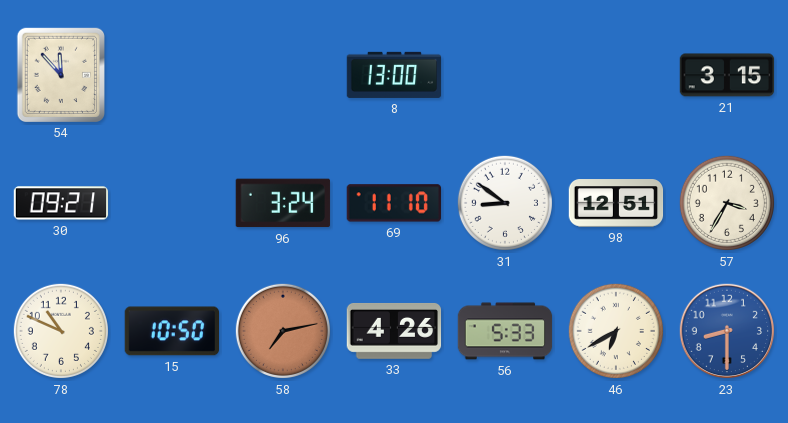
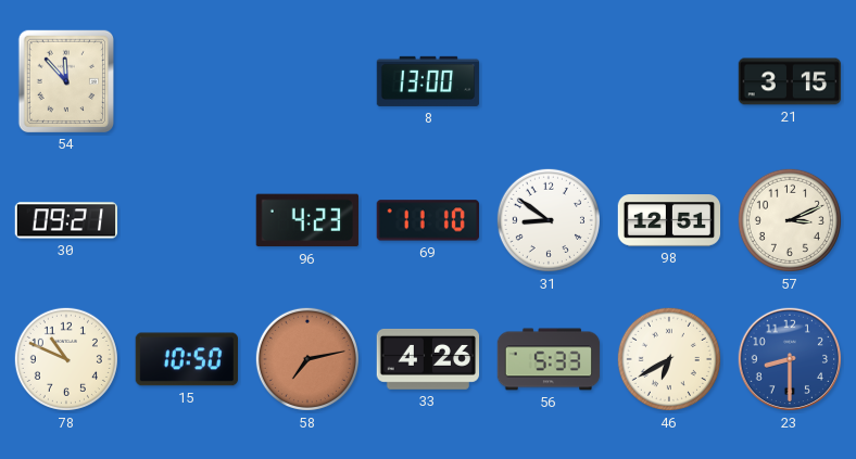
96: 3:24 -> 4:23 (307, 220)
57: 3:35 -> 3:11 (790, 220)
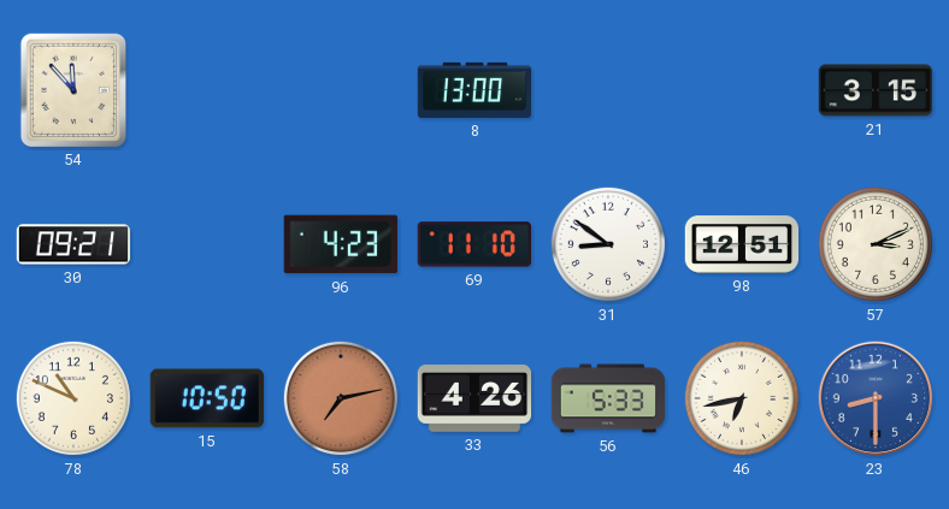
46: 6:40 -> 6:43 (742, 398)
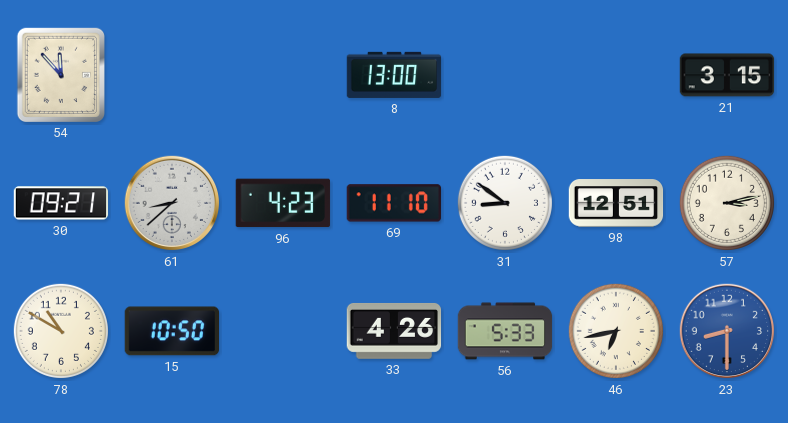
61: none -> 8:38 (172, 203)
57: 3:11 -> 3:13 (727, 203)
78: 10:49 -> 10:50 (61, 331)
58: 7:13 -> none (341, 398)
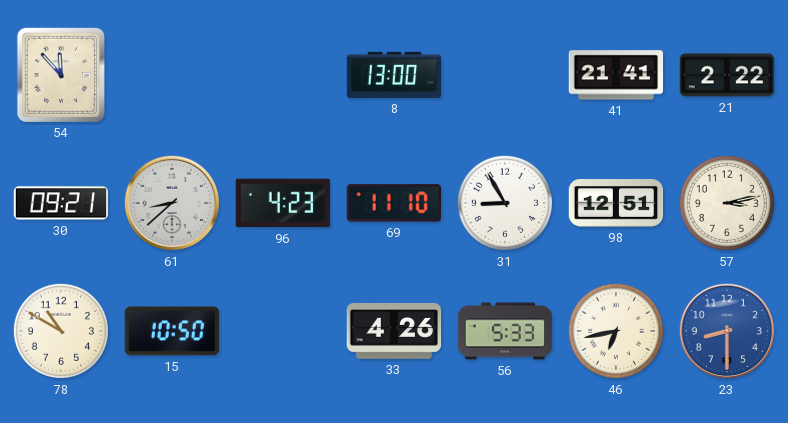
41: none -> 21:41 (616, 75)
21: 3:15 -> 2:22 (727, 75)
31: 8:51 -> 8:55 (505, 203)
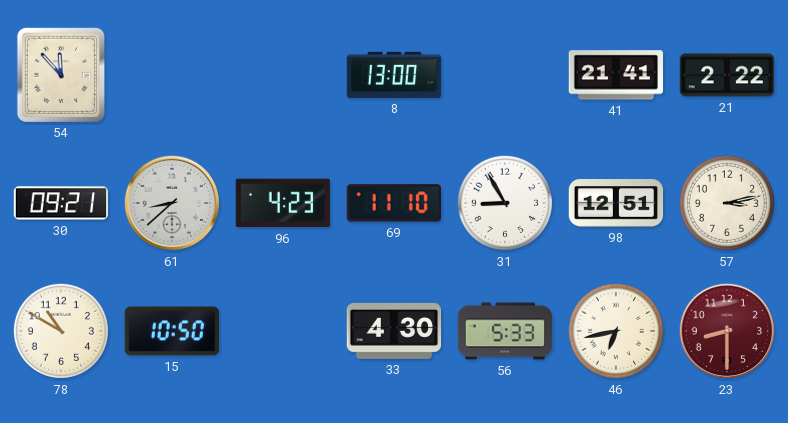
33: 4:26 -> 4:30 (394, 331)
23 dial: blue -> burgundy (727, 331)
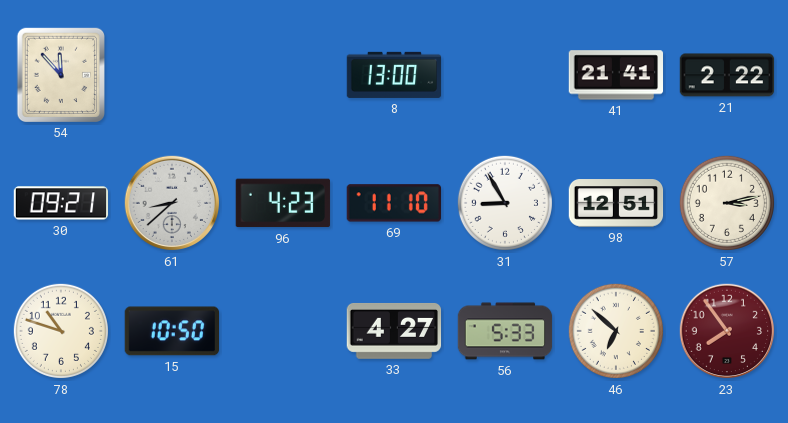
78: 10:50 -> 10:48 (61, 331)
33: 4:30 -> 4:27 (394, 331)
46: 6:43 -> 6:52 (616, 331)
23: 8:30 -> 7:54 (727, 331)
